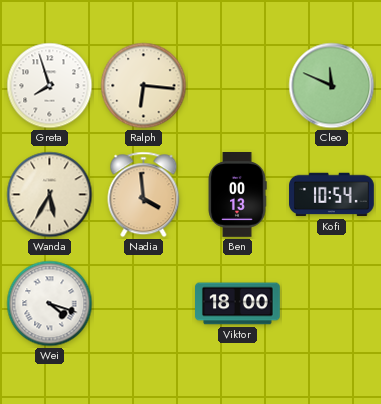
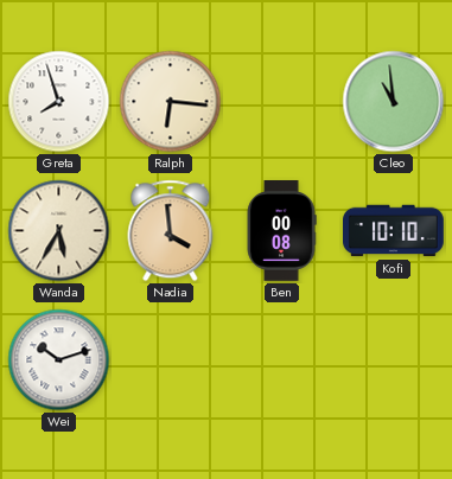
Cleo: 11:49 -> 10:59 (394, 102)
Ben: 00:13 -> 00:08 (281, 231)
Kofi: 10:54 -> 10:10 (394, 231)
Wei: 4:18 -> 10:12 (59, 360)
Viktor: 18:00 -> none (238, 304)
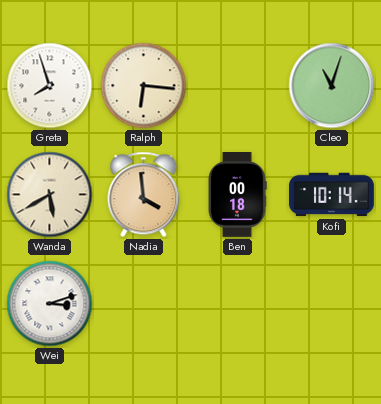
Cleo: 10:59 -> 11:03 (332, 86)
Wanda: 5:35 -> 5:40 (50, 195)
Ben: 00:08 -> 00:18 (237, 195)
Kofi: 10:10 -> 10:14 (332, 195)
Wei: 10:12 -> 3:12 (50, 304)
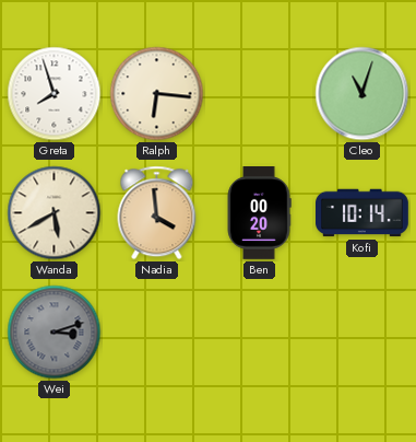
Ben: 00:18 -> 00:20 (259, 213)
Wei dial: white -> grey (55, 333)
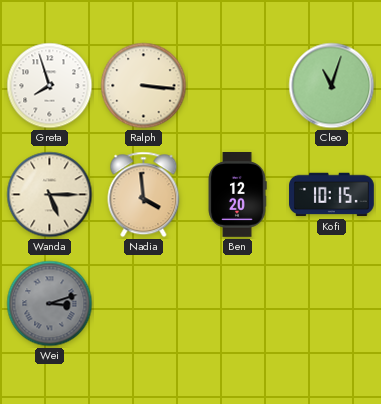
Ralph: 6:16 -> 3:16 (144, 86)
Wanda: 5:40 -> 5:15 (50, 195)
Ben: 00:20 -> 12:20 (237, 195)
Kofi: 10:14 -> 10:15 (332, 195)
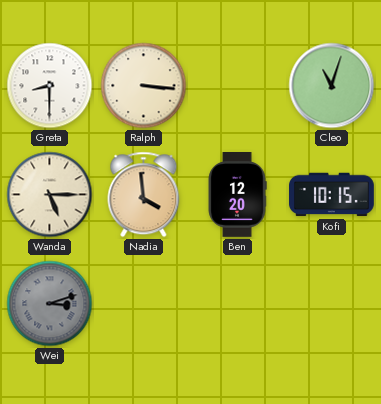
Greta: 7:57 -> 8:30 (50, 86)
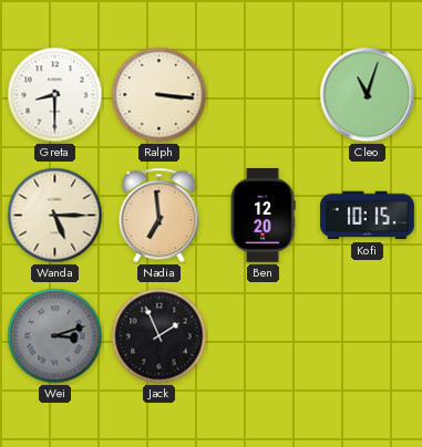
Nadia: 3:59 -> 6:59 (159, 216)
Jack: none -> 1:56 (159, 336)
